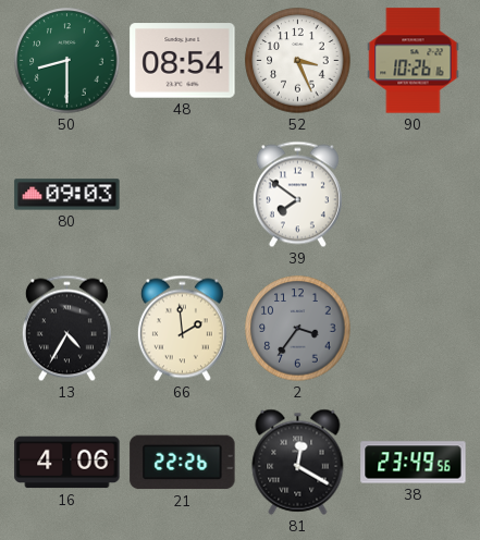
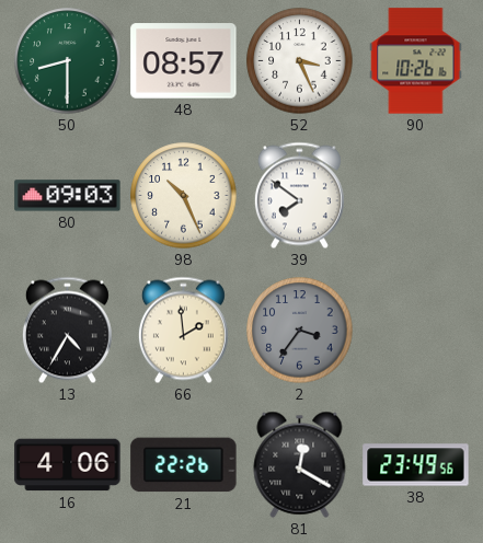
48: 08:54 -> 08:57 (184, 61)
98: none -> 10:26 (184, 196)
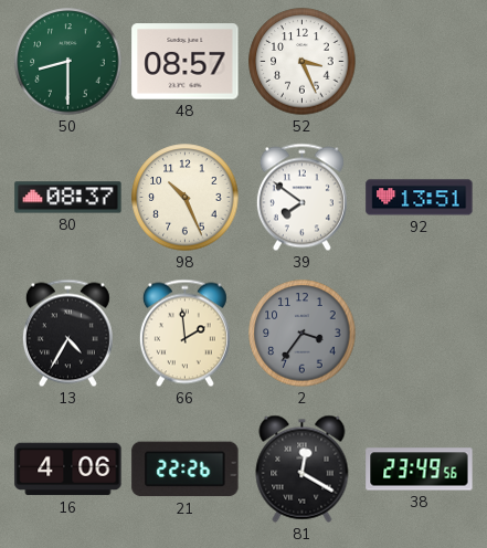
90: 10:26 -> none (416, 61)
80: 09:03 -> 08:37 (68, 198)
92: none -> 13:51 (420, 198)
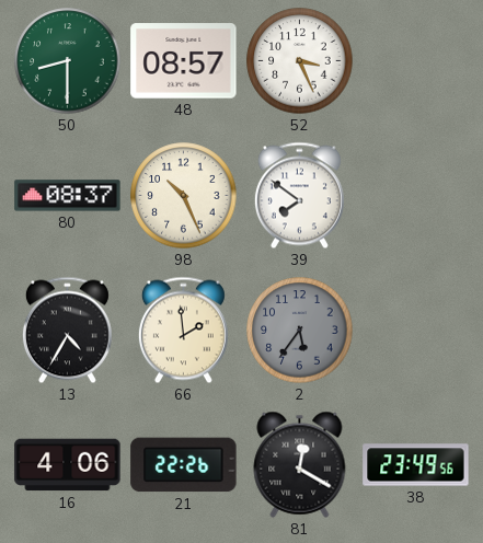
92: 13:51 -> none (420, 198)
2: 3:36 -> 5:36 (300, 331)
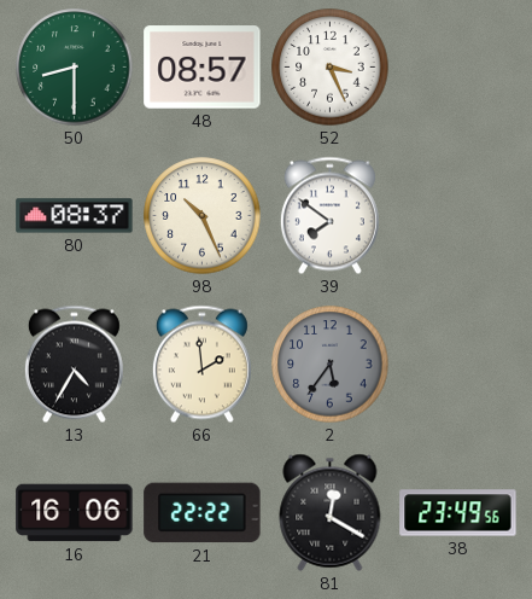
16: 4:06 -> 16:06 (75, 513)
21: 22:26 -> 22:22 (203, 513)
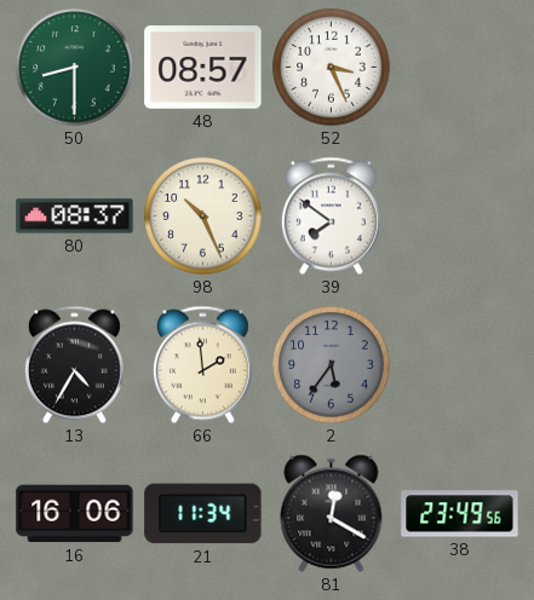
21: 22:22 -> 11:34 (203, 514)
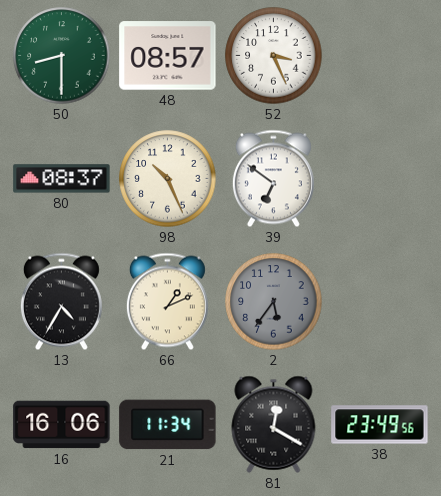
39: 7:51 -> 6:51 (273, 179)
66: 1:59 -> 1:11 (167, 302)
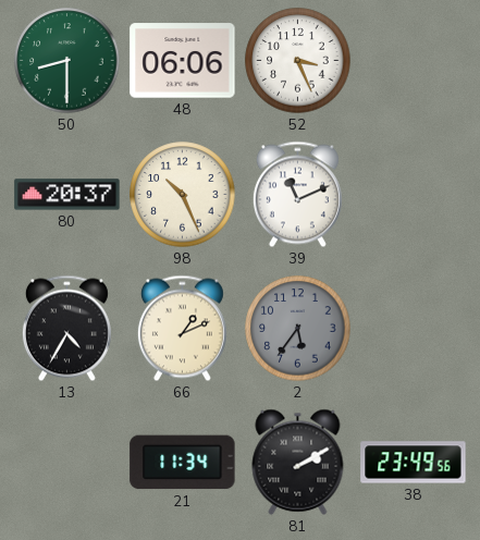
48: 08:57 -> 06:06 (183, 61)
80: 08:37 -> 20:37 (67, 195)
39: 6:51 -> 11:11 (297, 195)
16: 16:06 -> none (62, 425)
81: 12:20 -> 2:10 (298, 462)
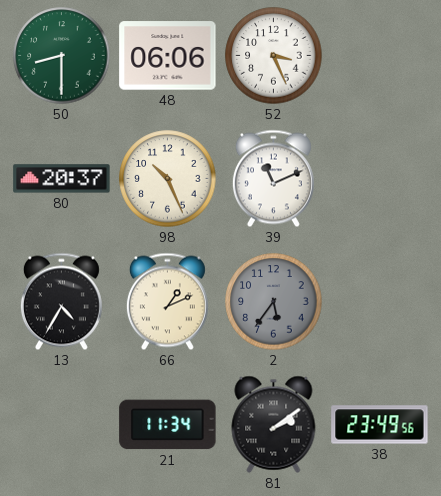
81: 2:10 -> 2:09 (274, 424)
